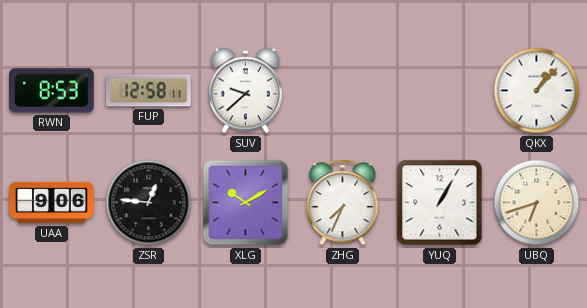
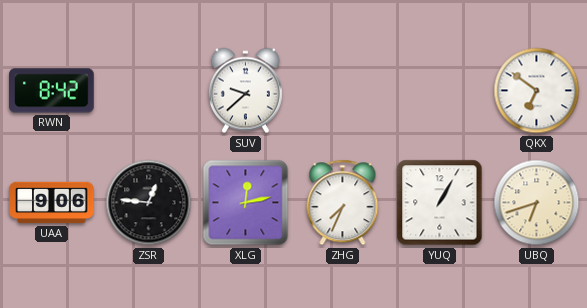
RWN: 8:53 -> 8:42 (52, 91)
FUP: 12:58 -> none (149, 91)
QKX: 1:07 -> 6:51 (537, 91)
XLG: 10:10 -> 12:13 (246, 203)
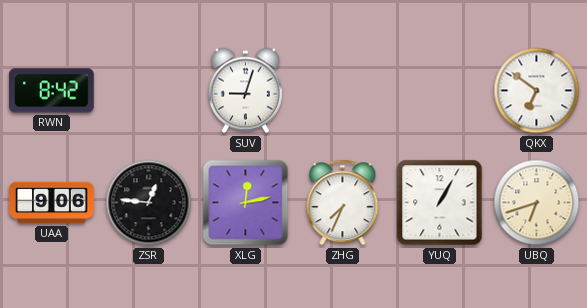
SUV: 9:38 -> 9:03 (245, 91)
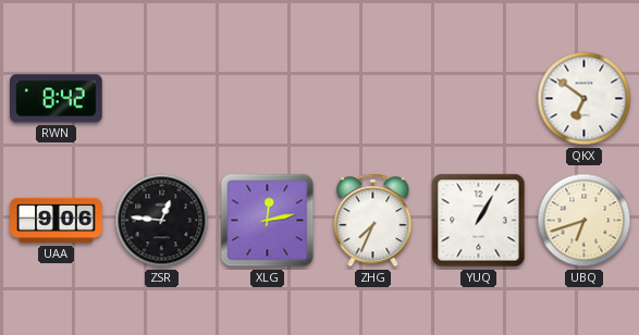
SUV: 9:03 -> none (245, 91)
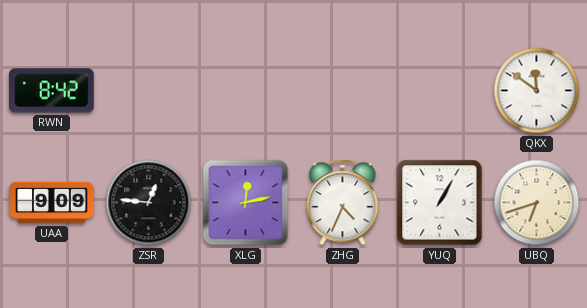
QKX: 6:51 -> 11:51 (537, 91)
UAA: 9:06 -> 9:09 (52, 203)
ZHG: 7:34 -> 4:34 (343, 203)
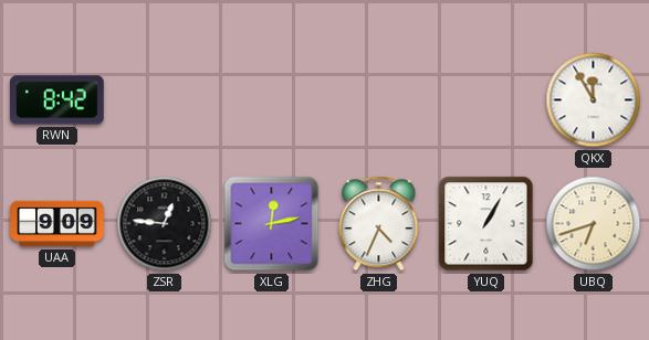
QKX: 11:51 -> 11:55 (594, 100)
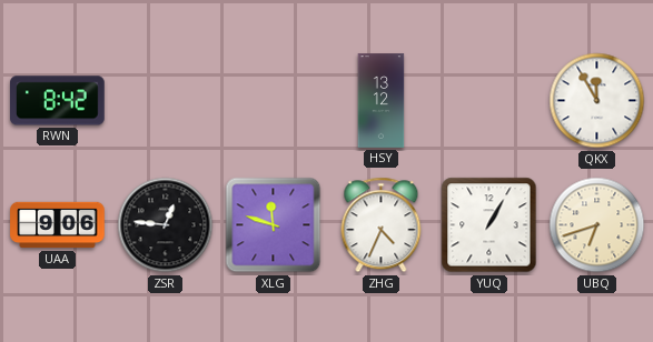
HSY: none -> 13:12 (382, 101)
UAA: 9:09 -> 9:06 (58, 225)
XLG: 12:13 -> 11:48 (274, 225)
